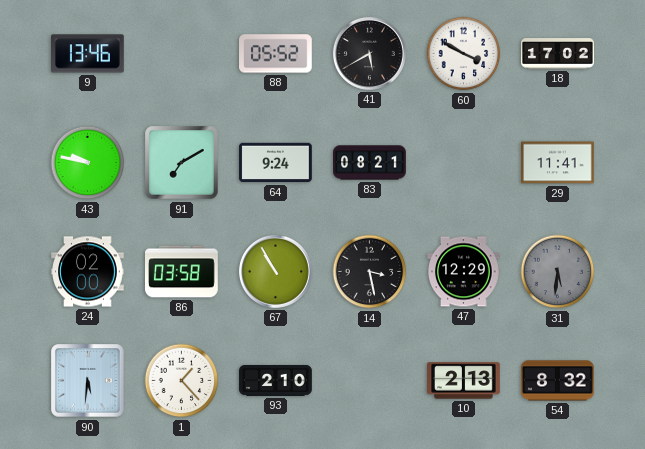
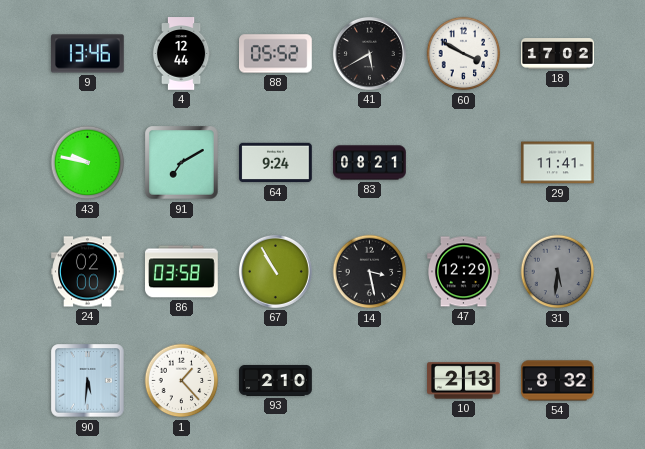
4: none -> 12:44 (181, 54)
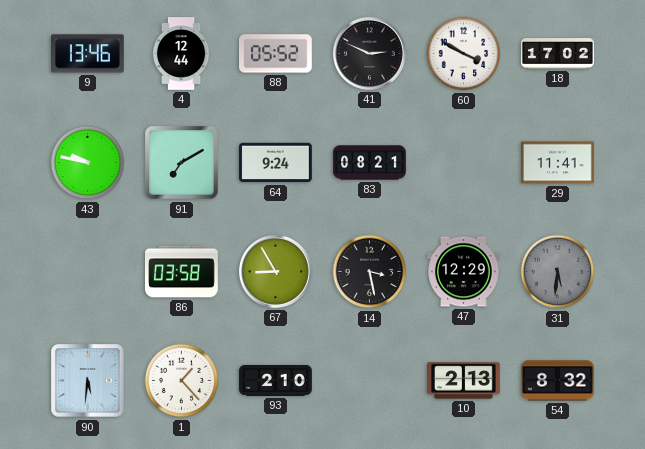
41: 5:40 -> 2:49 (369, 53)
24: 02:00 -> none (88, 272)
67: 10:55 -> 8:55 (275, 271)
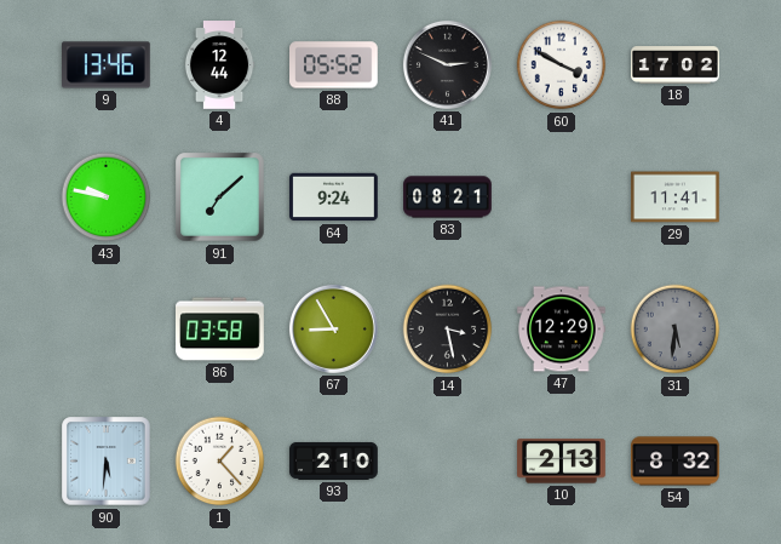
91: 7:10 -> 7:08 (220, 197)
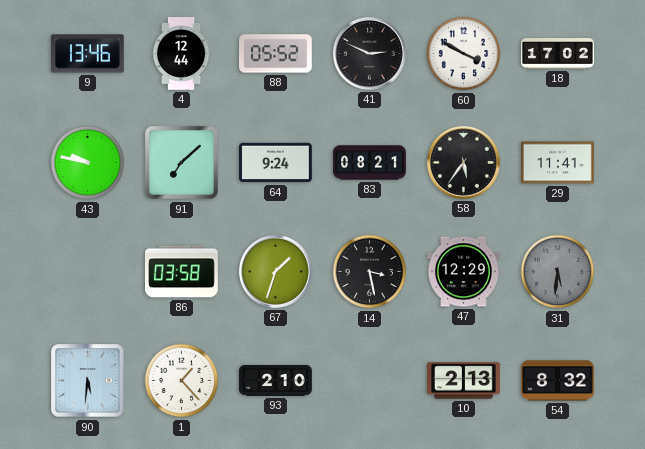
58: none -> 5:36 (463, 162)
67: 8:55 -> 1:33 (275, 271)
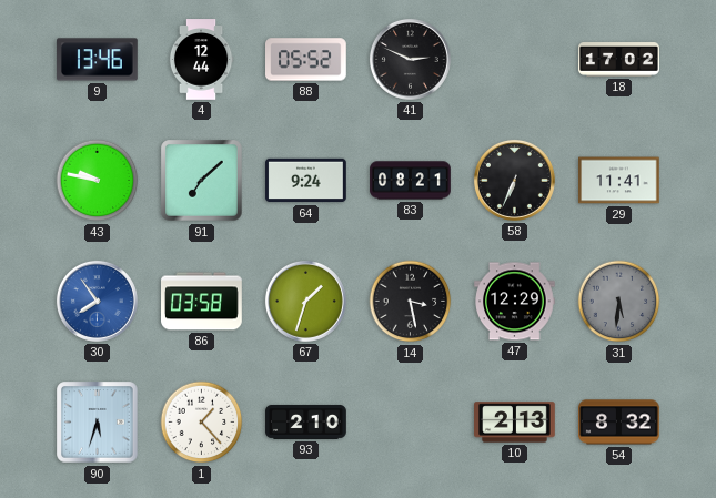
60: 3:50 -> none (464, 54)
58: 5:36 -> 6:34 (514, 180)
30: none -> 7:54 (97, 301)
90: 5:31 -> 5:33 (98, 423)
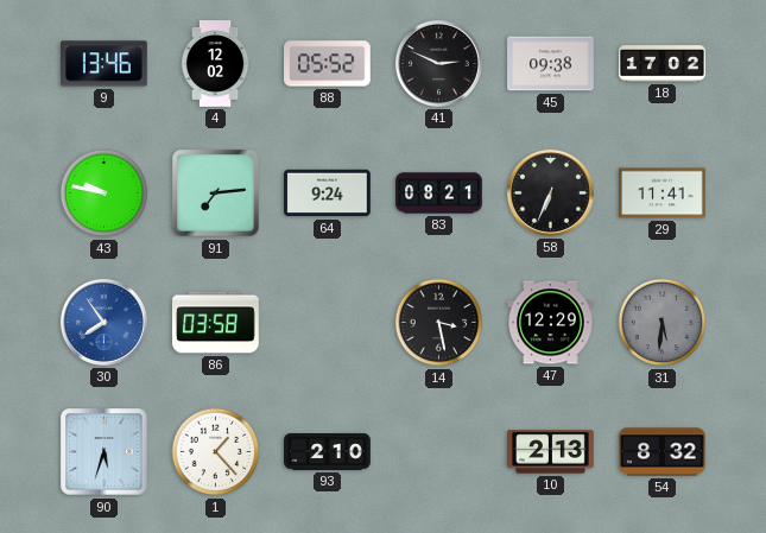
4: 12:44 -> 12:02 (215, 64)
45: none -> 09:38 (551, 64)
91: 7:08 -> 7:14 (216, 193)
67: 1:33 -> none (305, 301)
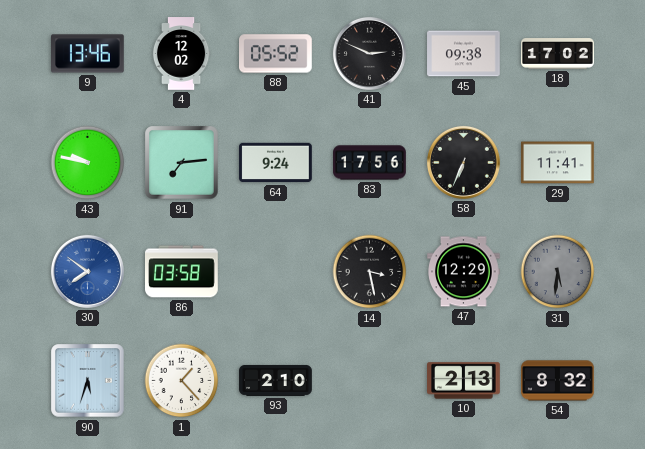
83: 08:21 -> 17:56 (370, 163)
30: 7:54 -> 7:51 (87, 271)
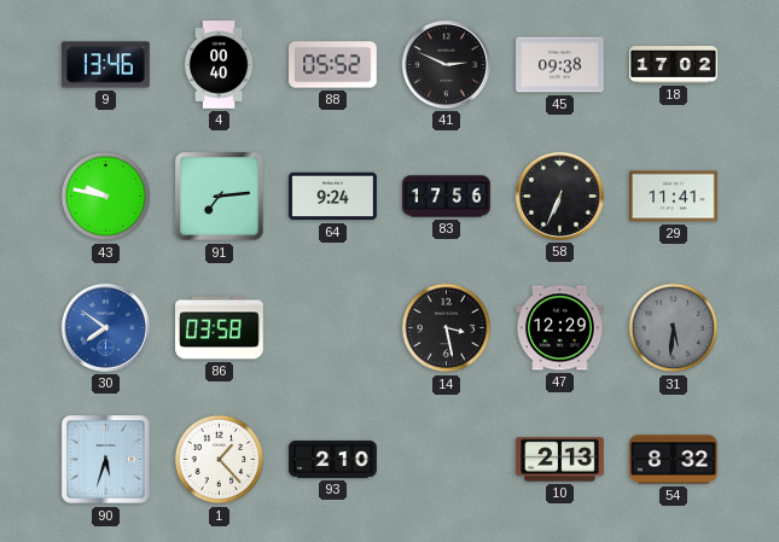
4: 12:02 -> 00:40 (219, 65)
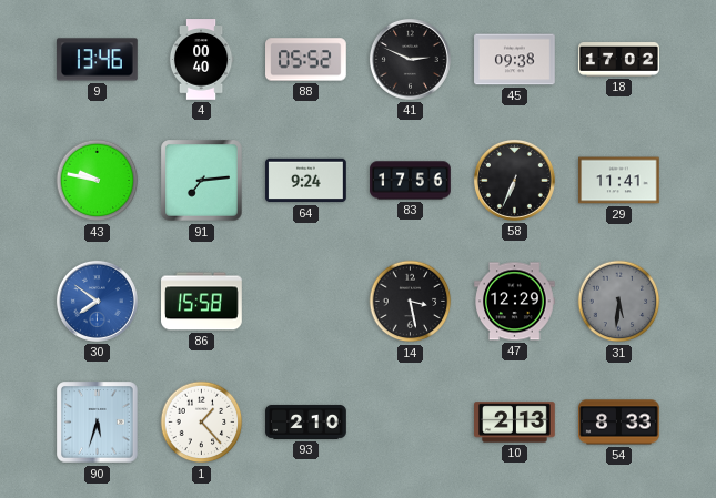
86: 03:58 -> 15:58 (202, 302)
54: 8:32 -> 8:33 (619, 423)
